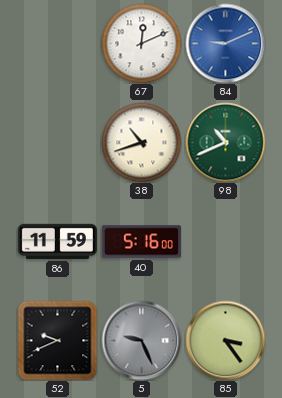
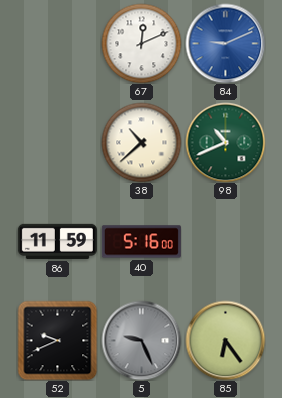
38: 10:42 -> 10:38 (141, 142)
85: 3:24 -> 6:24 (225, 340)
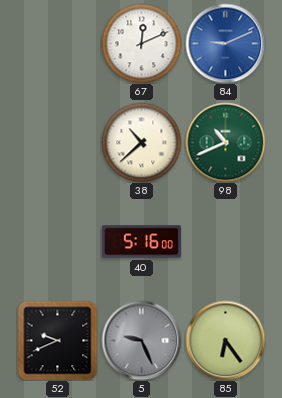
86: 11:59 -> none (57, 241)
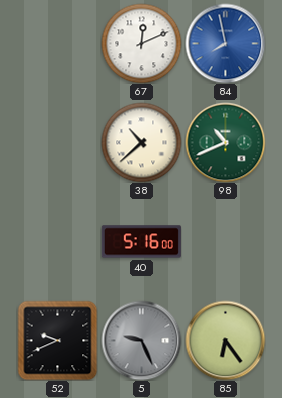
84: 9:11 -> 7:58 (225, 43)
